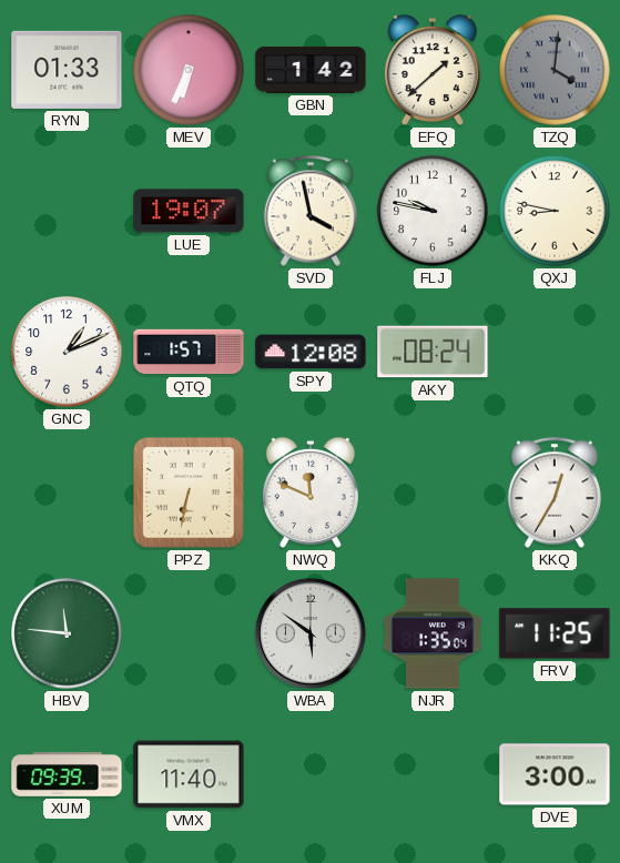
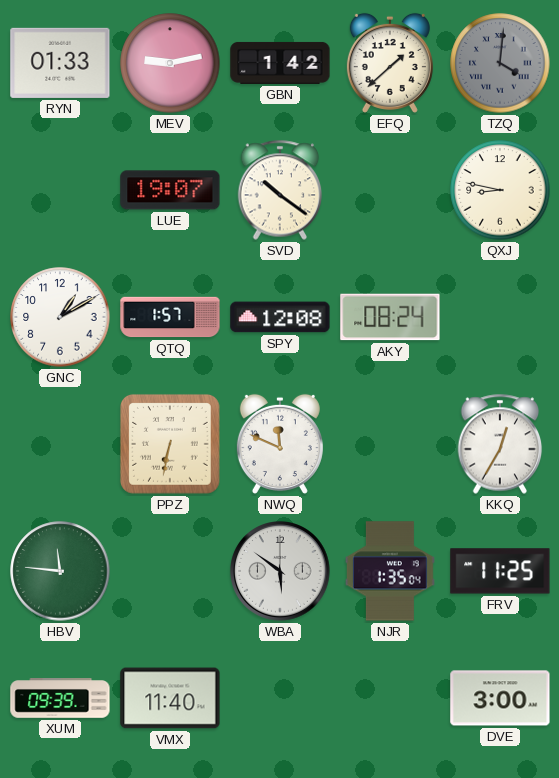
MEV: 6:34 -> 9:13 (170, 63)
SVD: 3:58 -> 10:21 (280, 190)
FLJ: 9:47 -> none (433, 211)
GNC: 1:11 -> 1:10 (60, 317)
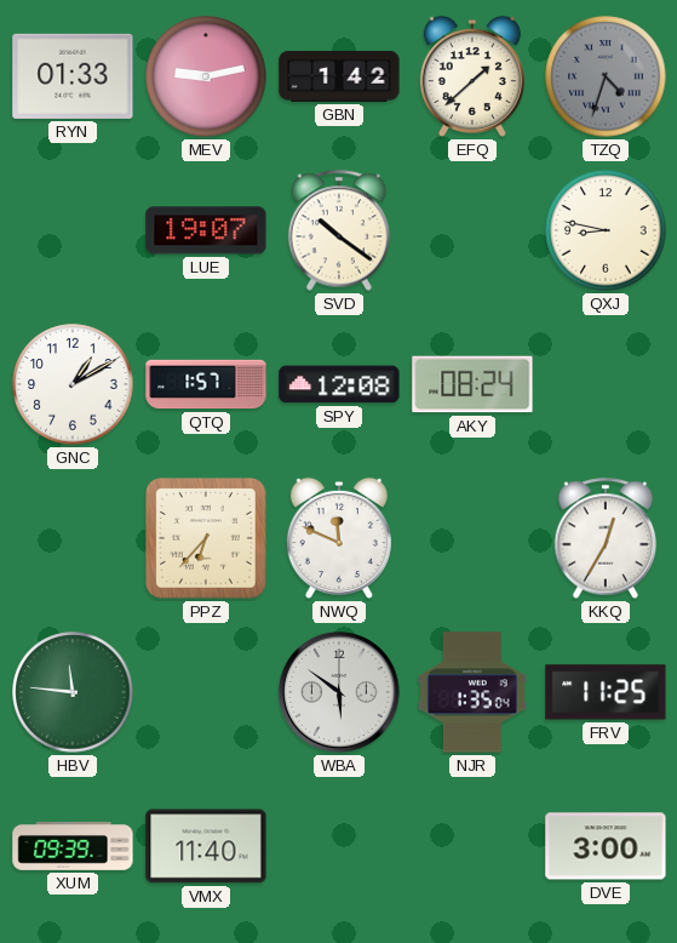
TZQ: 4:01 -> 4:33 (606, 76)
PPZ: 6:32 -> 6:37 (206, 538)
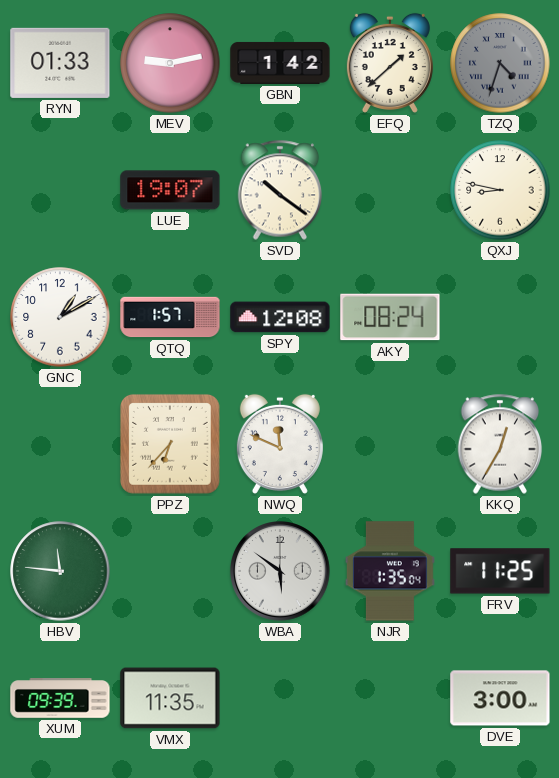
VMX: 11:40 -> 11:35 (170, 698)
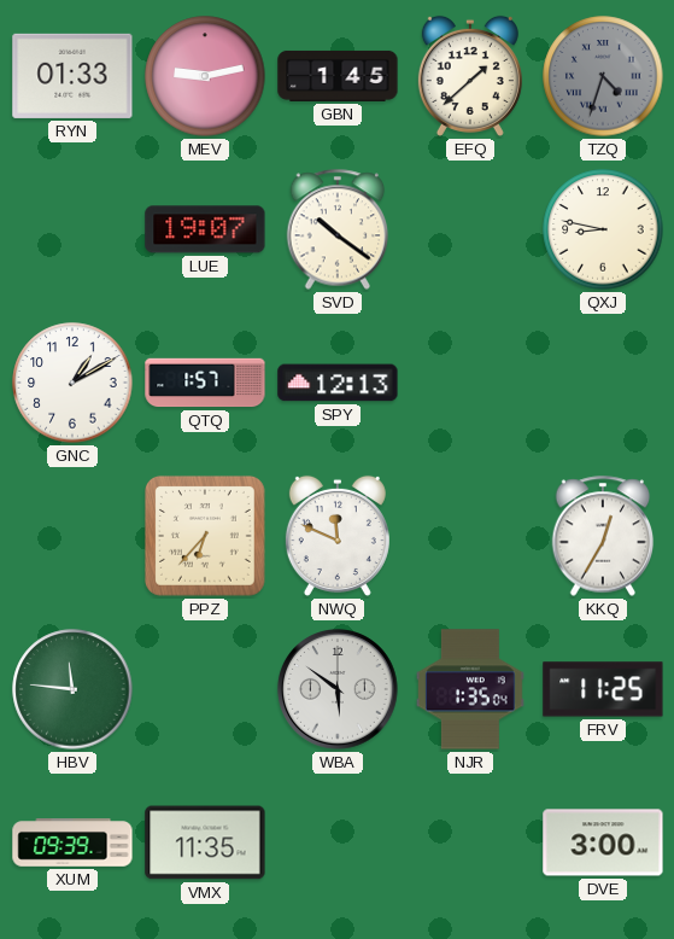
GBN: 1:42 -> 1:45 (338, 76)
SPY: 12:08 -> 12:13 (338, 383)
AKY: 08:24 -> none (390, 317)
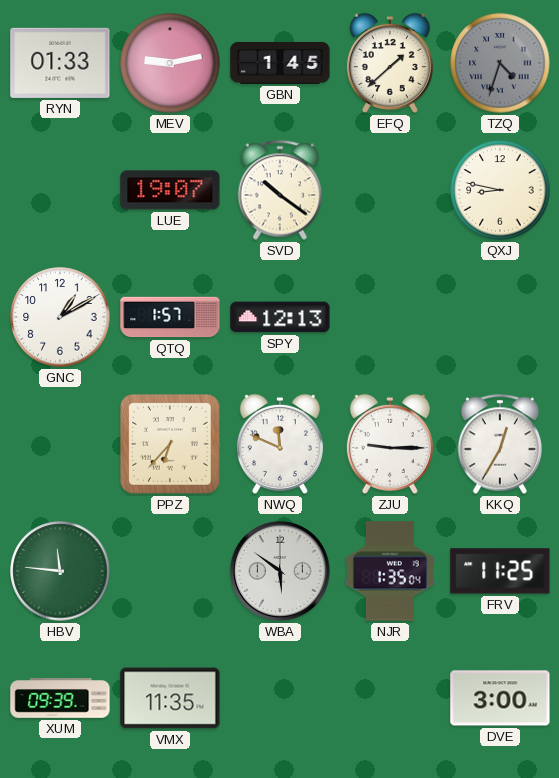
ZJU: none -> 9:15 (390, 444)
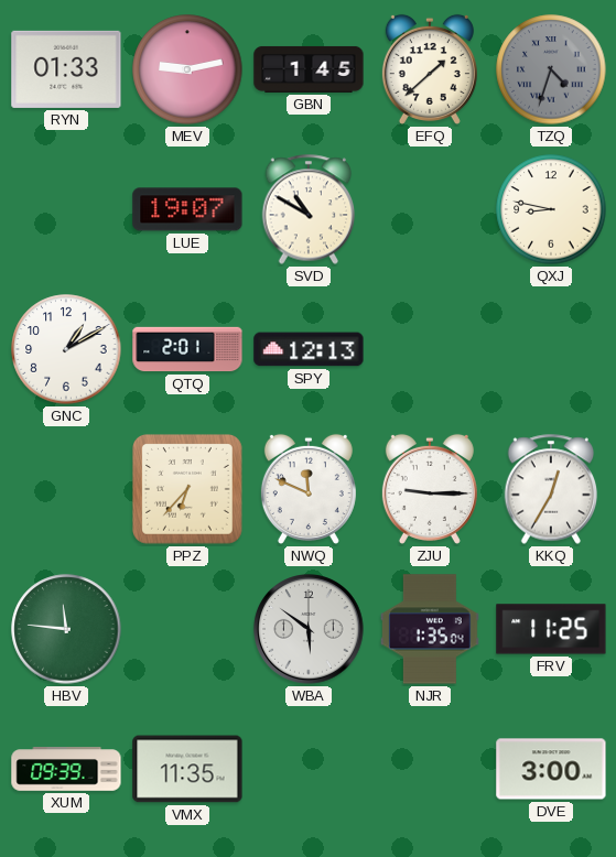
SVD: 10:21 -> 10:50 (309, 209)
QTQ: 1:57 -> 2:01 (187, 349)
